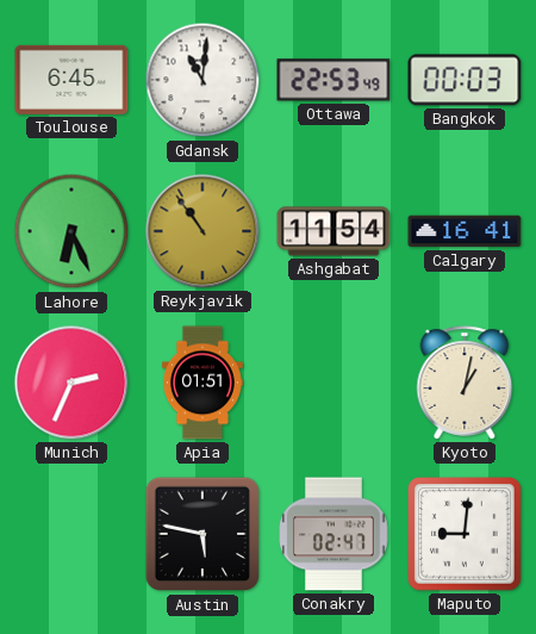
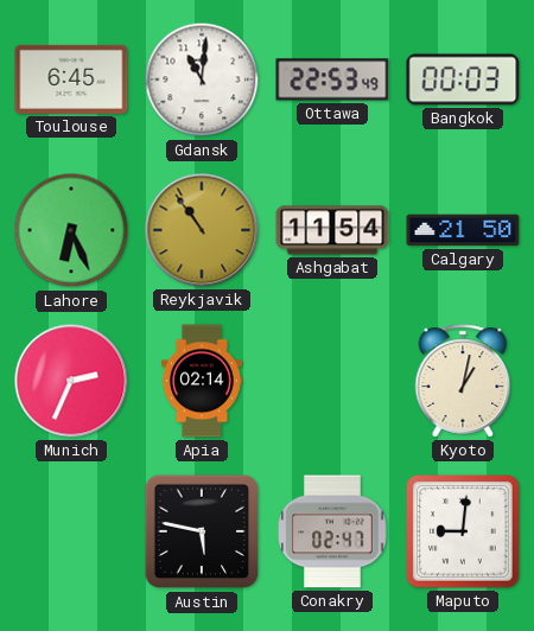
Calgary: 16:41 -> 21:50 (463, 230)
Apia: 01:51 -> 02:14 (202, 381)
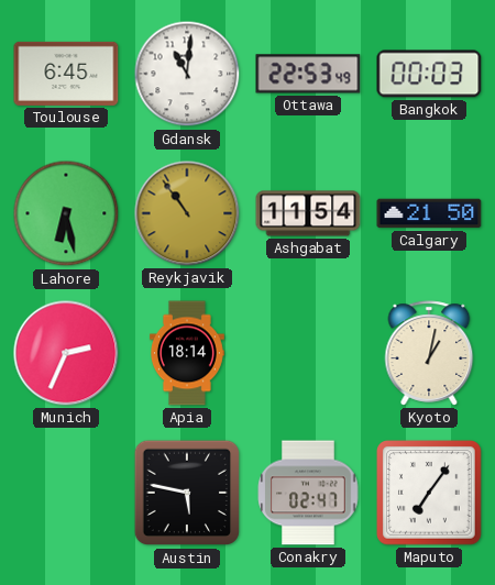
Lahore: 6:26 -> 6:28 (66, 213)
Apia: 02:14 -> 18:14 (187, 353)
Maputo: 9:01 -> 7:06 (430, 494)
